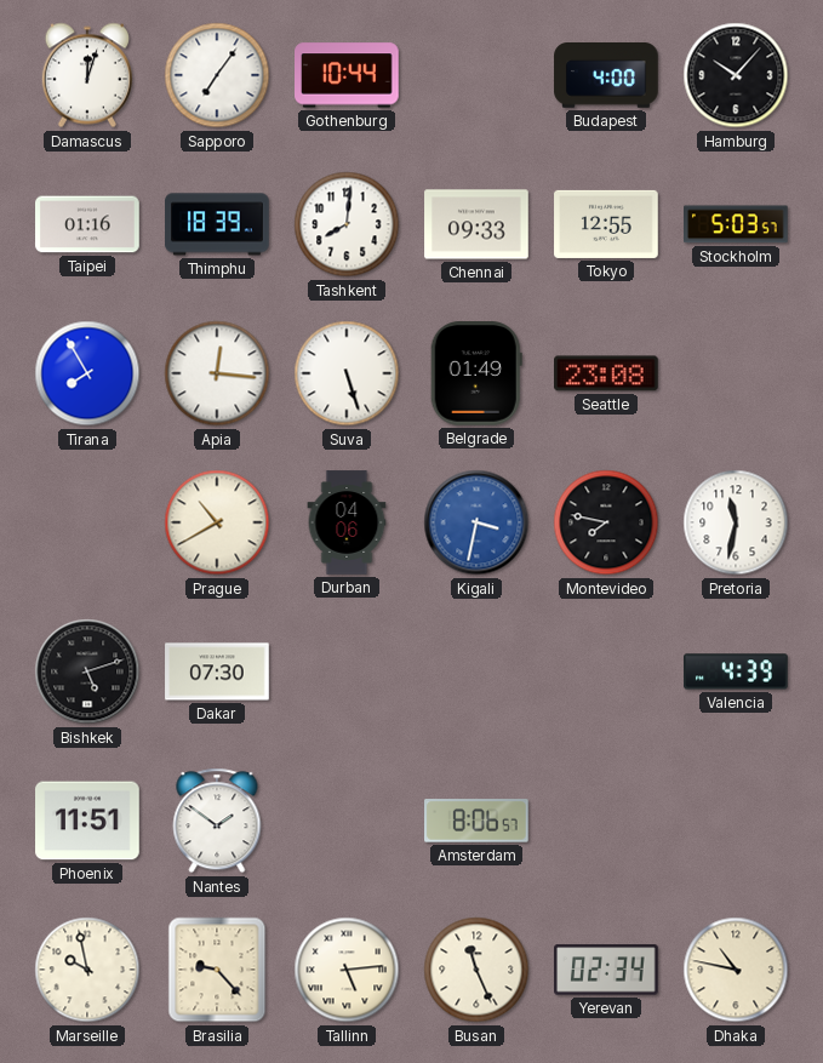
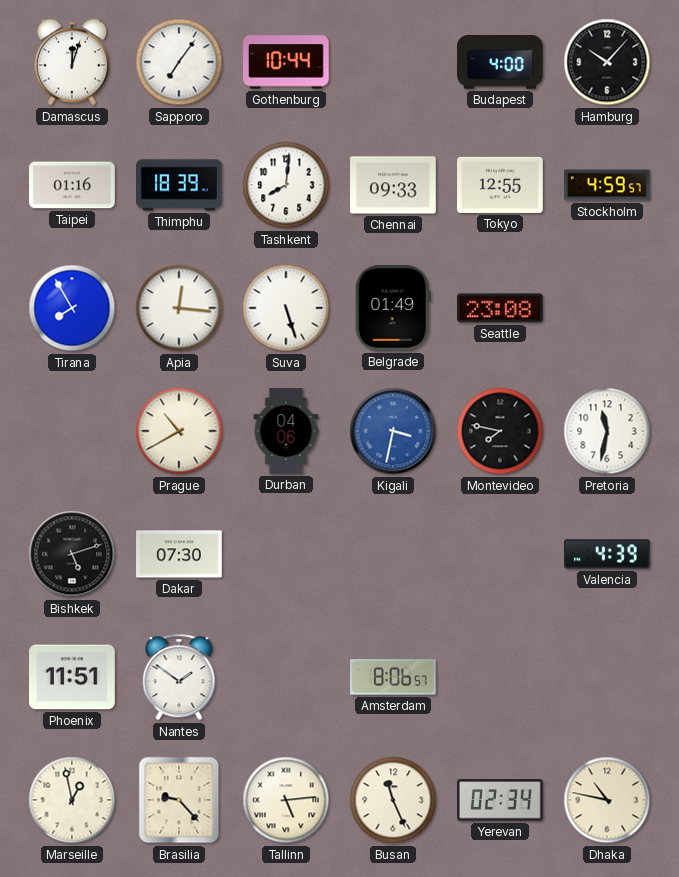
Stockholm: 5:03 -> 4:59 (608, 185)
Marseille: 9:58 -> 12:58 (72, 800)
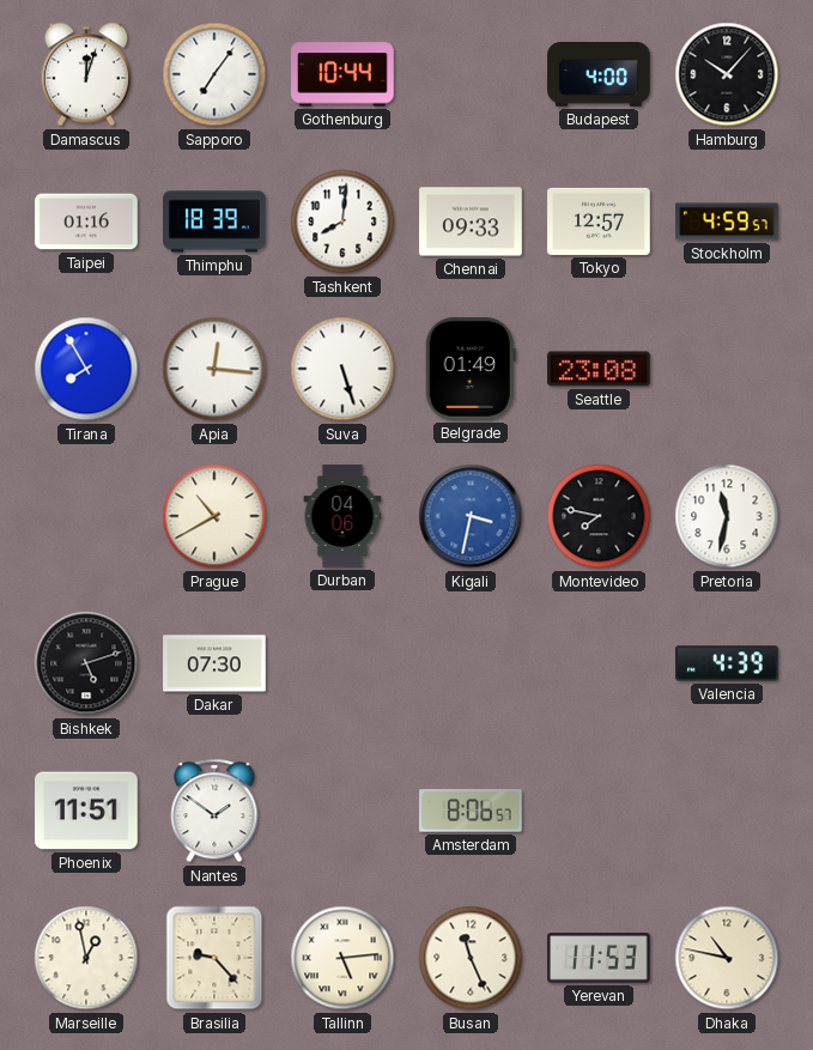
Tokyo: 12:55 -> 12:57 (599, 221)
Yerevan: 02:34 -> 11:53 (599, 958)
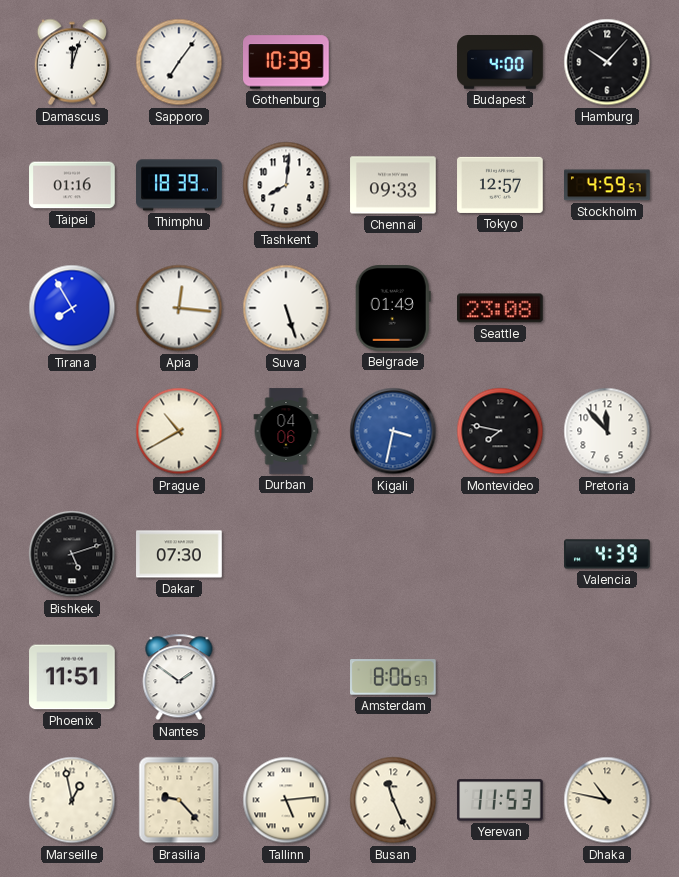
Gothenburg: 10:44 -> 10:39 (287, 62)
Pretoria: 11:32 -> 11:53 (607, 431)
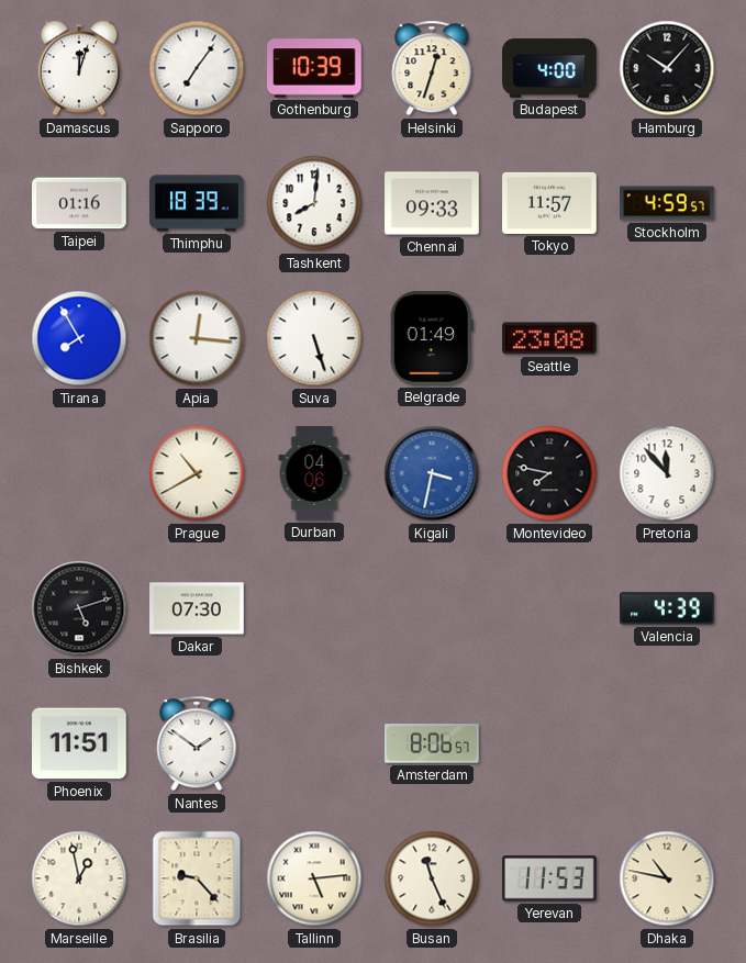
Helsinki: none -> 12:33 (432, 68)
Tokyo: 12:57 -> 11:57 (549, 203)
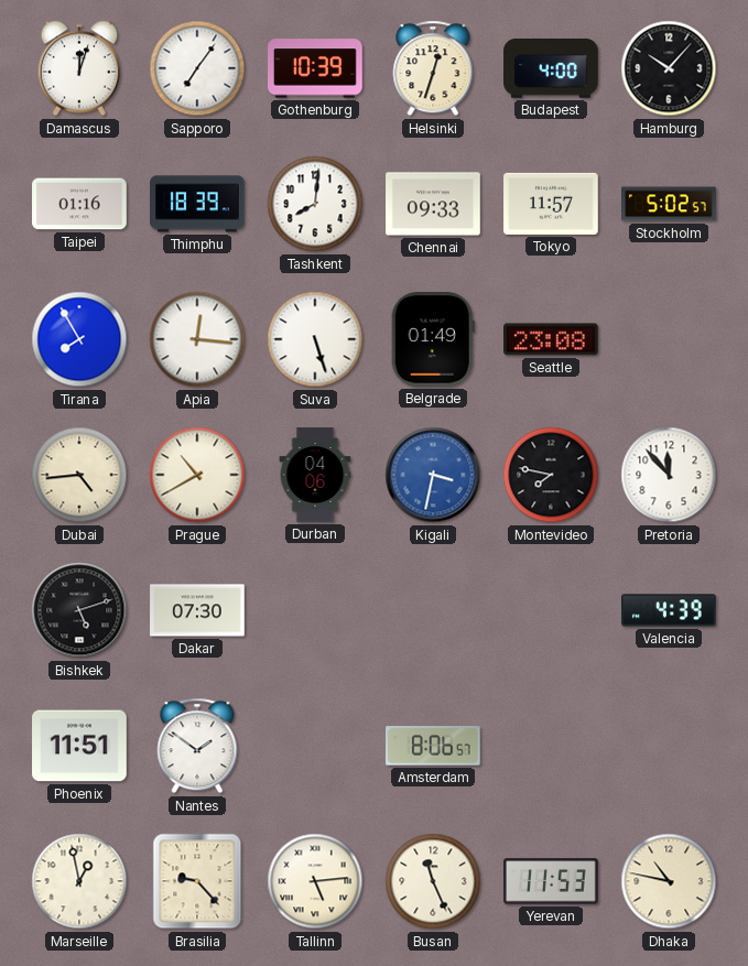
Stockholm: 4:59 -> 5:02 (670, 204)
Dubai: none -> 4:44 (79, 475)
